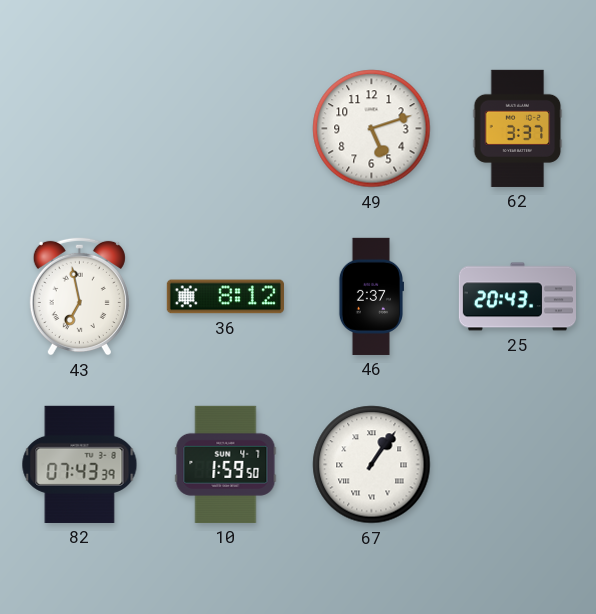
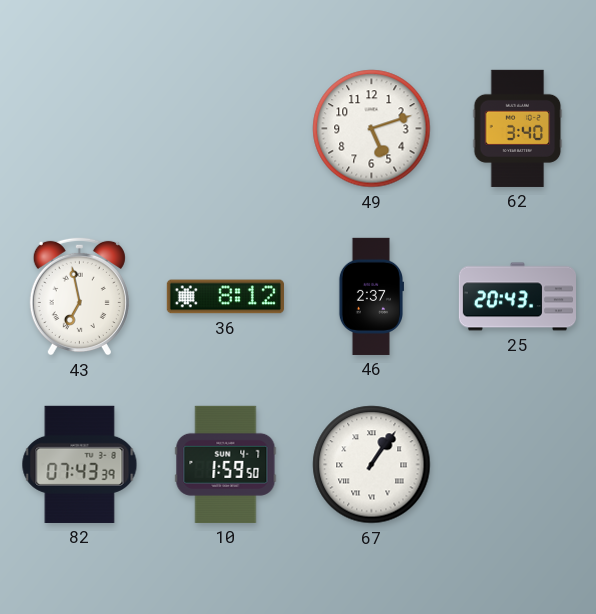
62: 3:37 -> 3:40 (518, 128)
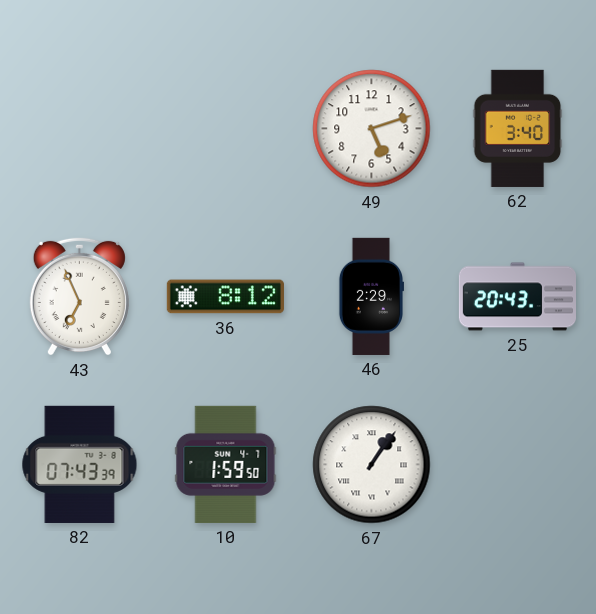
43: 6:58 -> 6:56 (79, 296)
46: 2:37 -> 2:29 (370, 296)
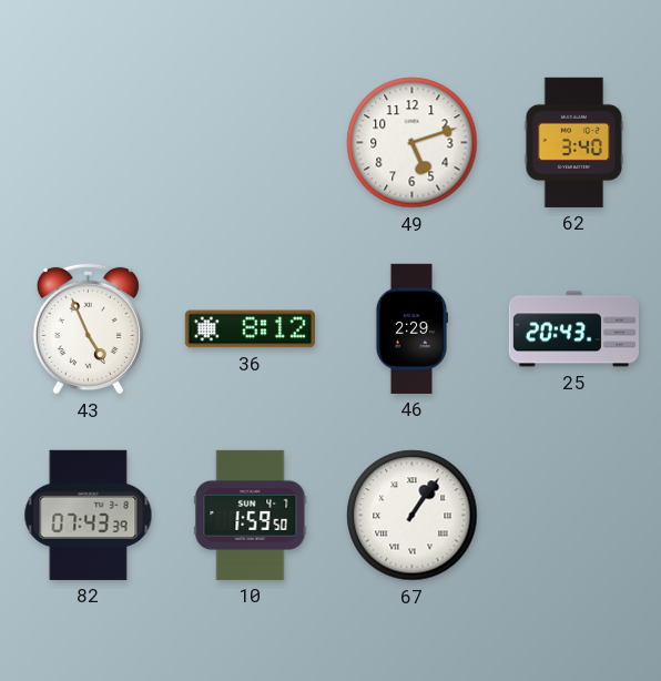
43: 6:56 -> 4:56 (88, 328)
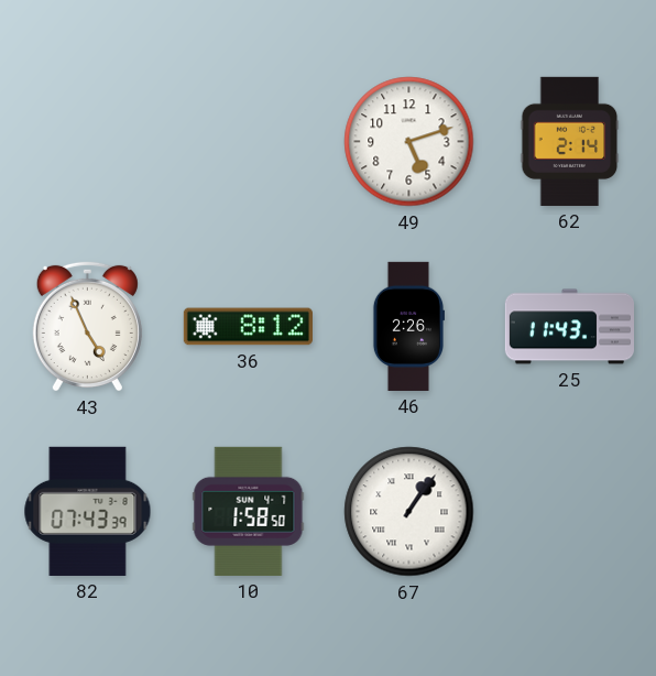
62: 3:40 -> 2:14 (570, 141)
46: 2:29 -> 2:26 (407, 326)
25: 20:43 -> 11:43 (569, 327)
10: 1:59 -> 1:58 (249, 511)
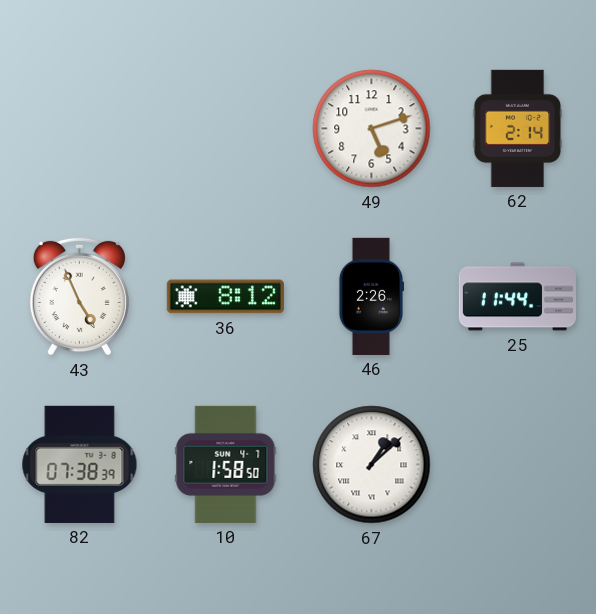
25: 11:43 -> 11:44 (517, 297)
82: 07:43 -> 07:38 (80, 464)
67: 1:06 -> 1:08 (372, 465)
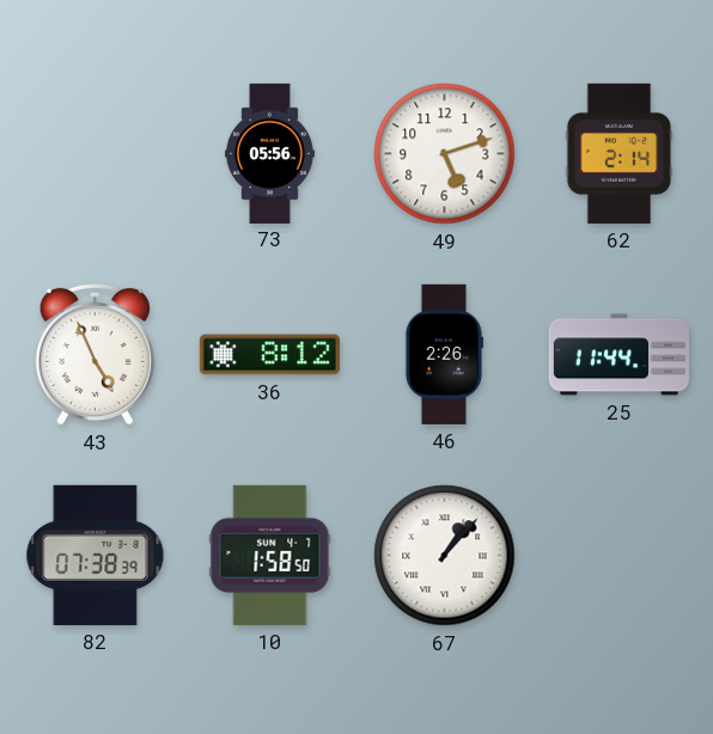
73: none -> 05:56 (270, 153)
67: 1:08 -> 1:07 (445, 556)
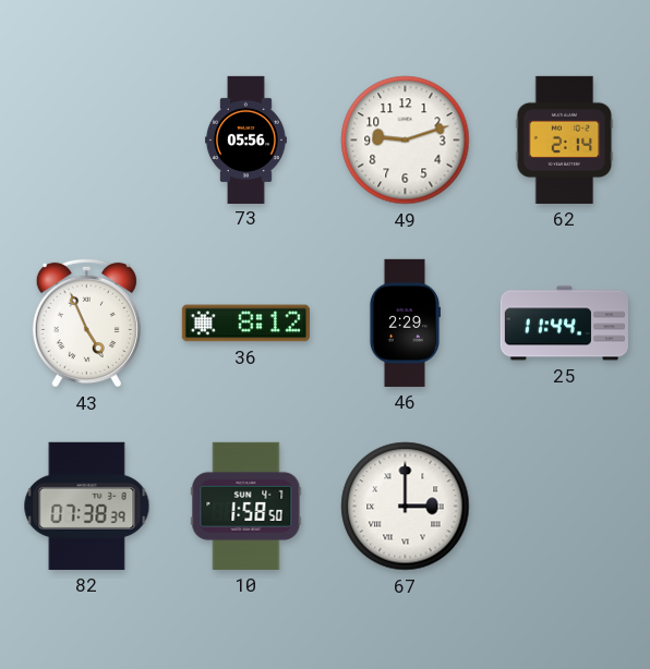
49: 5:12 -> 9:12 (406, 141)
46: 2:26 -> 2:29 (404, 323)
67: 1:07 -> 3:00 (406, 507)
